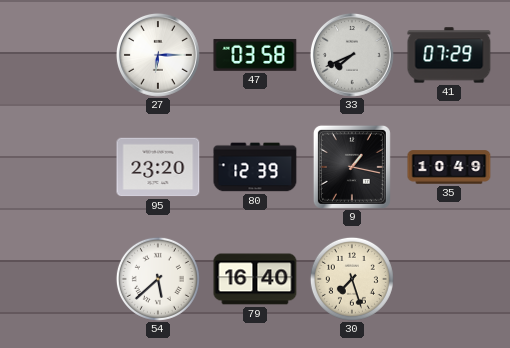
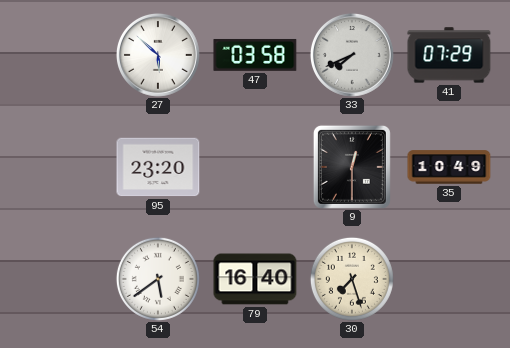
27: 6:15 -> 5:52 (158, 55)
80: 12:39 -> none (255, 167)
9: 1:17 -> 12:30 (352, 167)
54: 5:38 -> 5:39 (158, 279)
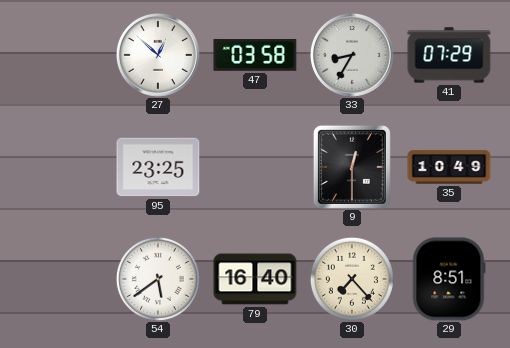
27: 5:52 -> 12:52 (158, 55)
33: 7:41 -> 8:35 (352, 55)
95: 23:20 -> 23:25 (158, 167)
30: 7:27 -> 7:23 (352, 279)
29: none -> 8:51 (449, 279)
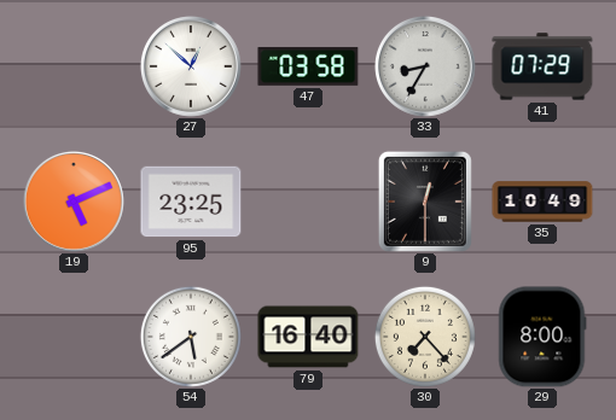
19: none -> 5:11 (74, 202)
29: 8:51 -> 8:00 (542, 337)
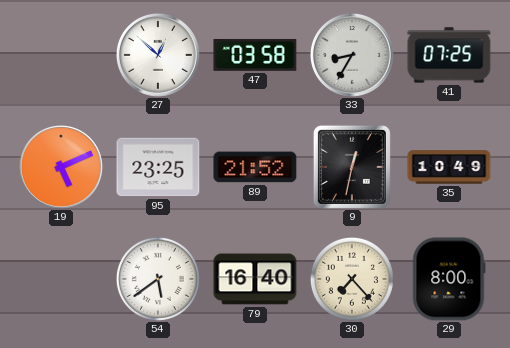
41: 07:29 -> 07:25 (449, 55)
89: none -> 21:52 (255, 167)
9: 12:30 -> 12:32 (352, 167)
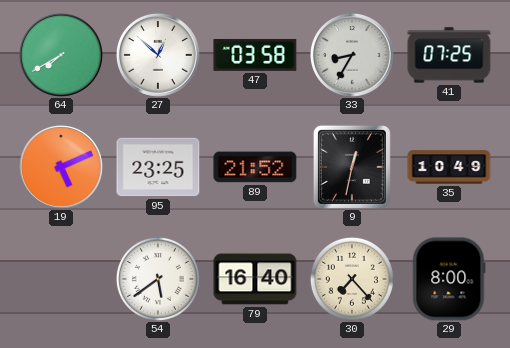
64: none -> 7:40 (61, 55)
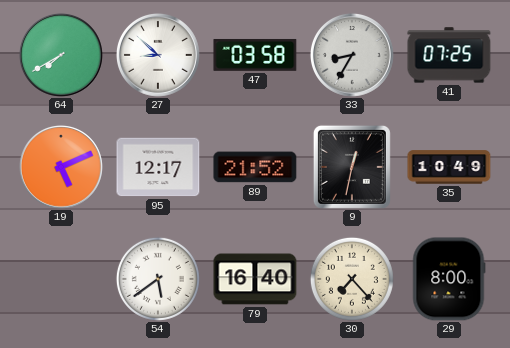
27: 12:52 -> 8:52 (158, 55)
95: 23:25 -> 12:17 (158, 167)
